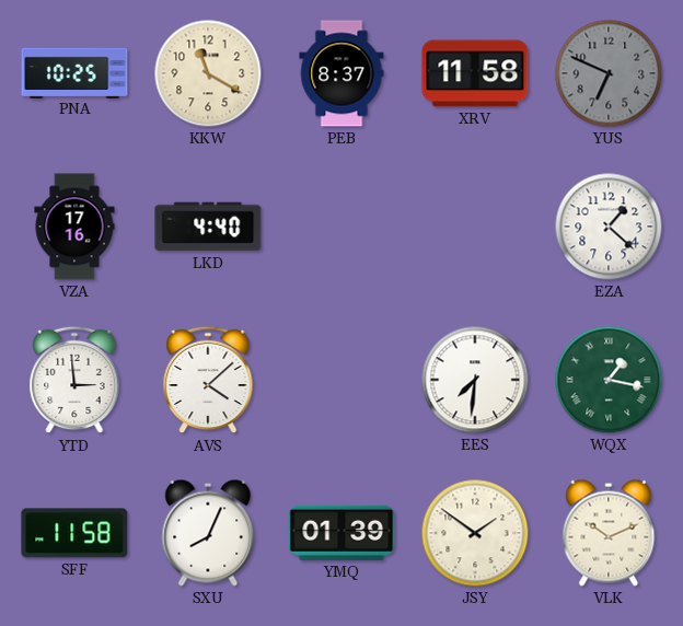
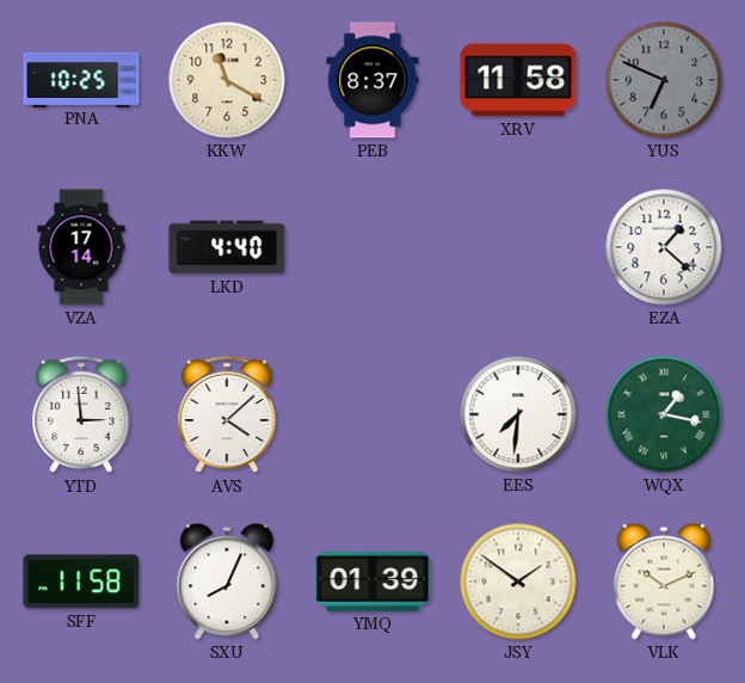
VZA: 17:16 -> 17:14 (81, 247)
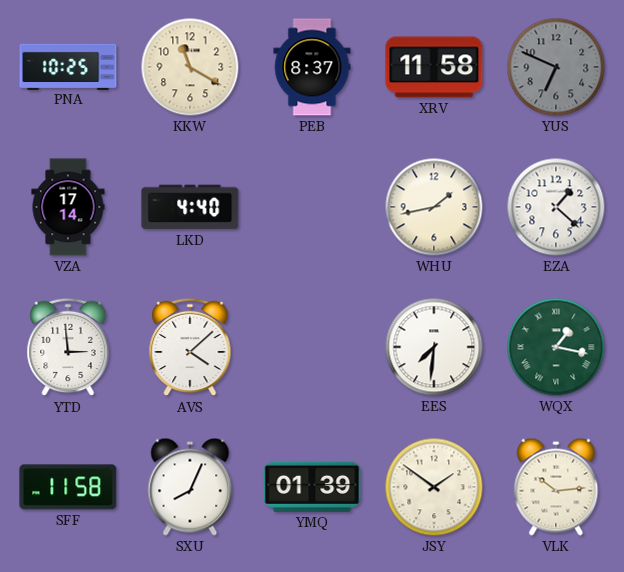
WHU: none -> 1:43 (434, 207)
VLK: 10:11 -> 10:14 (556, 487)
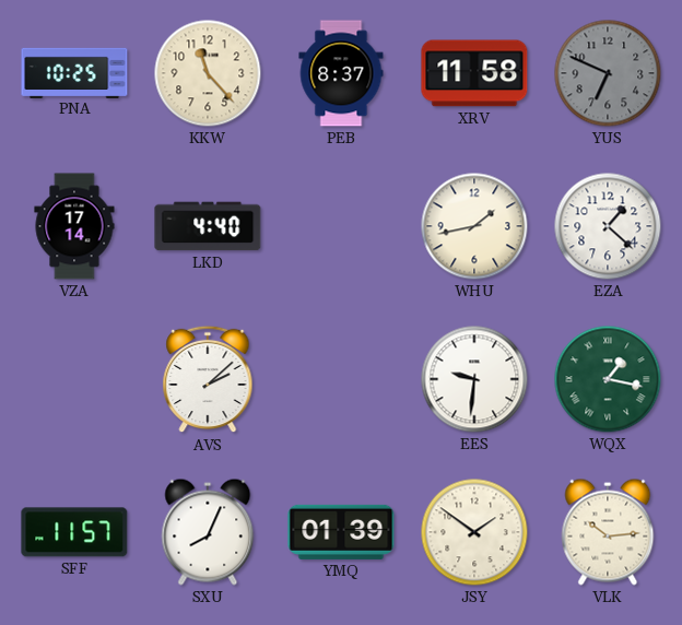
KKW: 11:20 -> 11:23 (208, 73)
YTD: 2:59 -> none (68, 347)
AVS: 4:08 -> 2:08 (208, 379)
EES: 7:31 -> 9:31 (474, 379)
SFF: 11:58 -> 11:57 (74, 532)
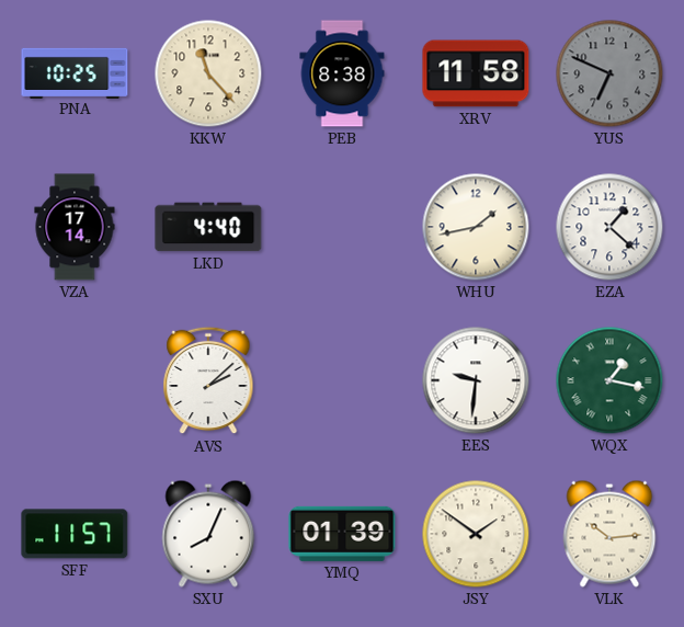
PEB: 8:37 -> 8:38 (342, 73)
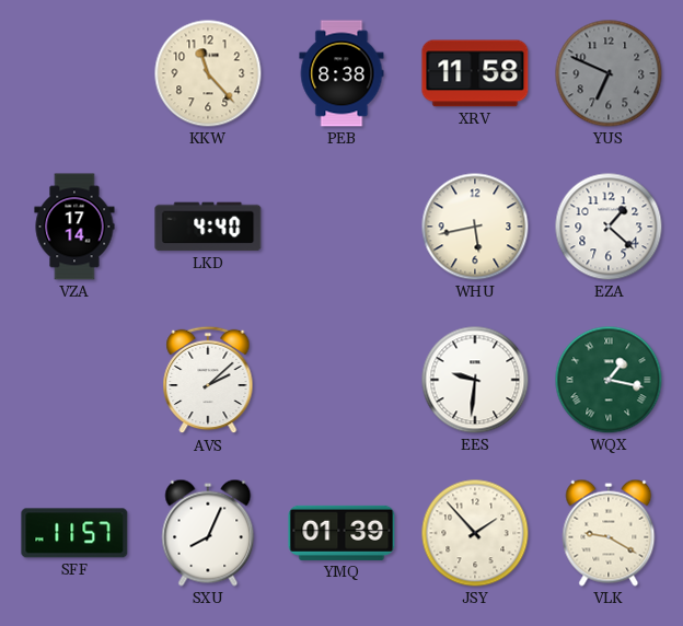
PNA: 10:25 -> none (75, 72)
WHU: 1:43 -> 5:43 (475, 227)
JSY: 1:51 -> 1:53 (475, 533)
VLK: 10:14 -> 9:20 (609, 533)
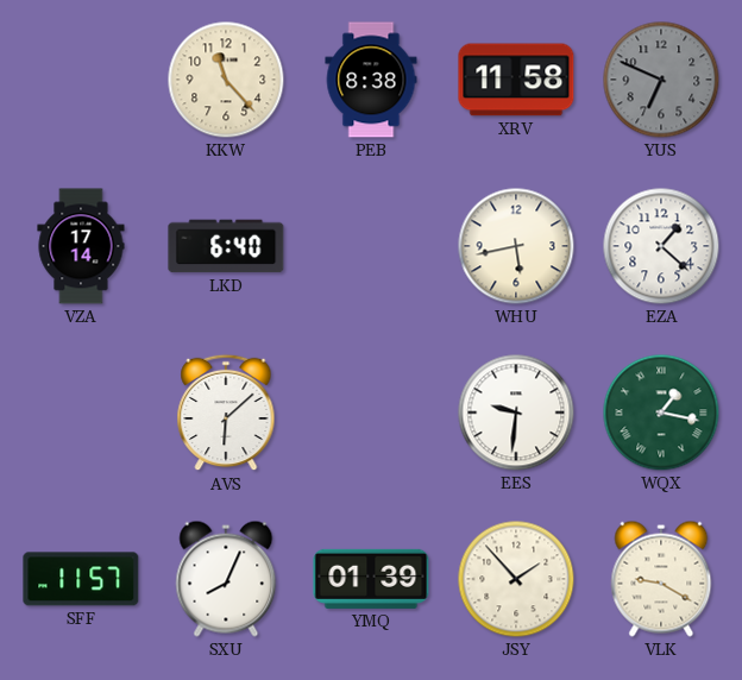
LKD: 4:40 -> 6:40 (226, 246)
AVS: 2:08 -> 6:08 (226, 413)
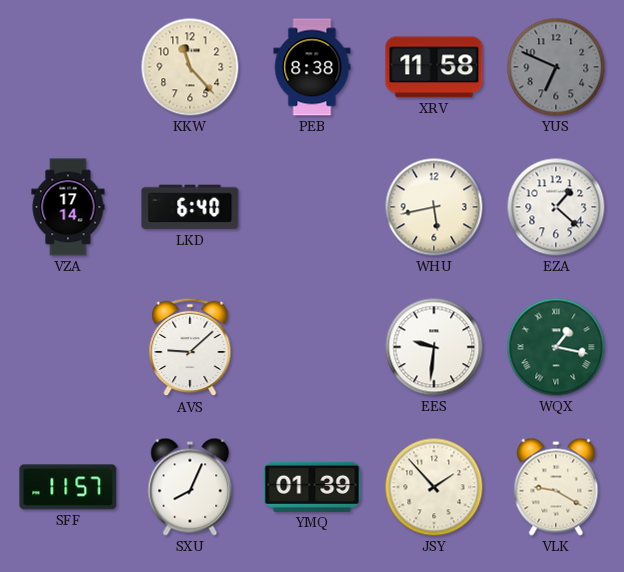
AVS: 6:08 -> 9:08 (190, 347)
